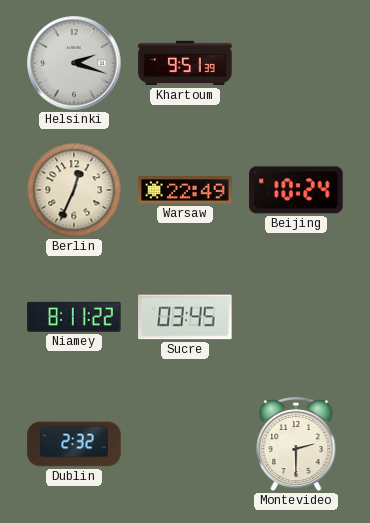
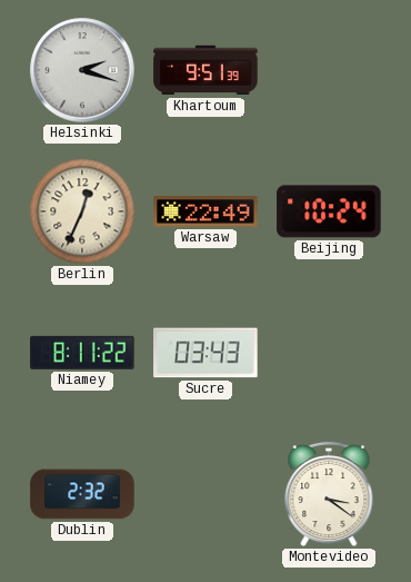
Sucre: 03:45 -> 03:43 (205, 353)
Montevideo: 2:30 -> 3:21 (329, 495)
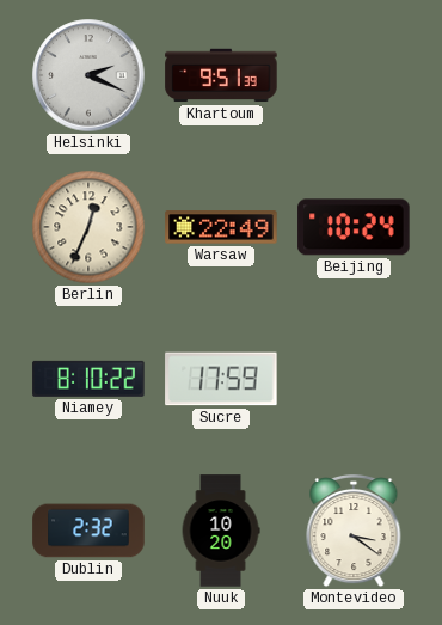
Helsinki: 2:18 -> 2:19 (88, 75)
Niamey: 8:11 -> 8:10 (88, 379)
Sucre: 03:43 -> 17:59 (221, 379)
Nuuk: none -> 10:20 (221, 531)
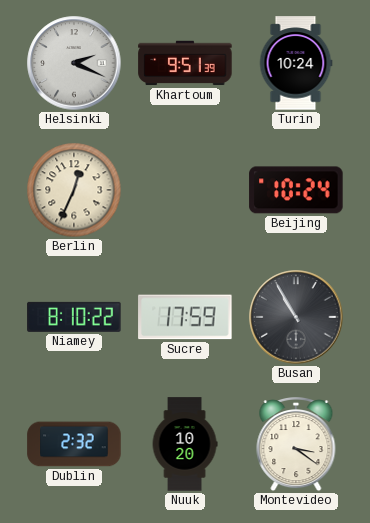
Turin: none -> 10:24 (296, 63)
Warsaw: 22:49 -> none (221, 227)
Busan: none -> 10:55 (296, 317)
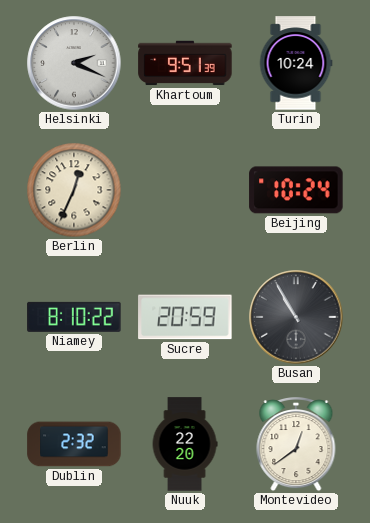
Sucre: 17:59 -> 20:59 (185, 317)
Nuuk: 10:20 -> 22:20 (185, 444)
Montevideo: 3:21 -> 12:39 (296, 445)
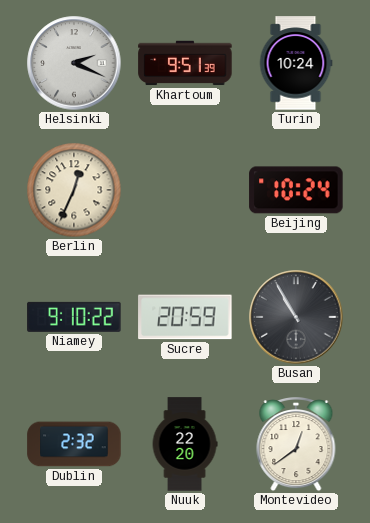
Niamey: 8:10 -> 9:10 (74, 317)
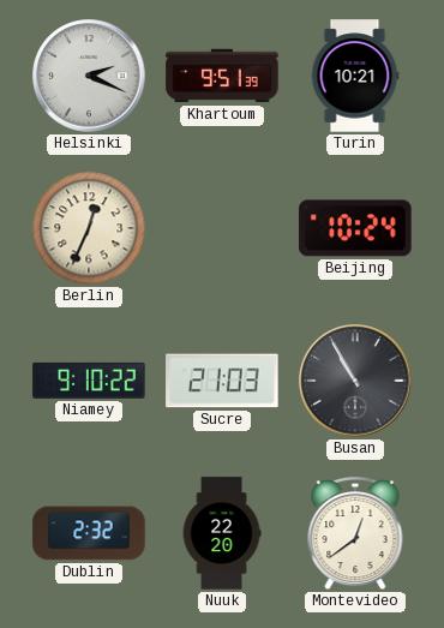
Turin: 10:24 -> 10:21 (355, 76)
Sucre: 20:59 -> 21:03 (222, 381)
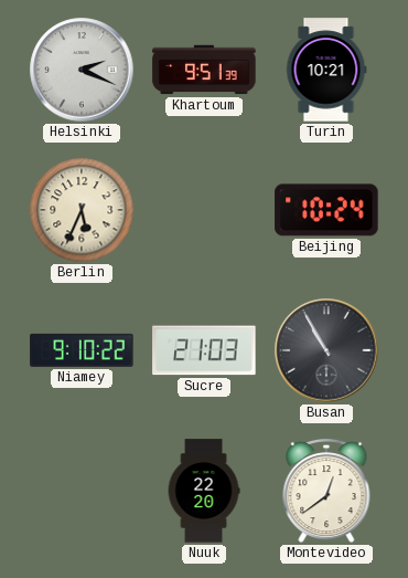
Berlin: 12:34 -> 5:34 (82, 210)
Dublin: 2:32 -> none (89, 533)
